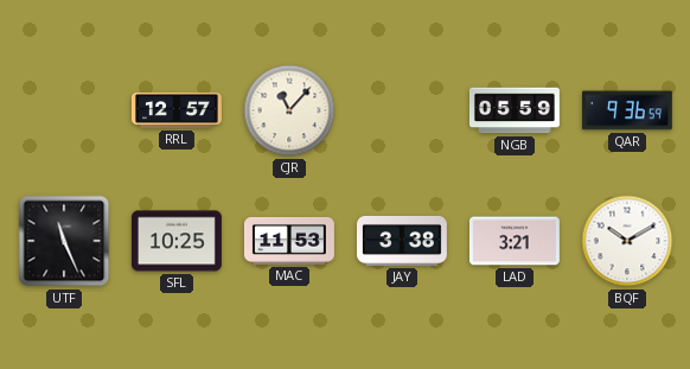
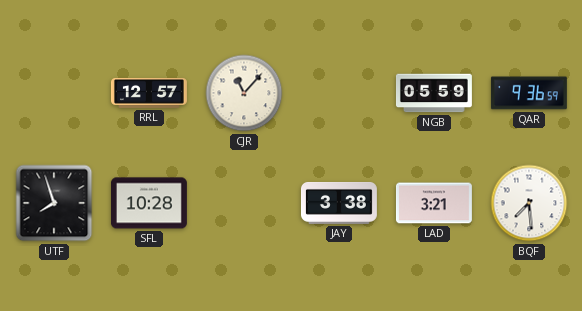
UTF: 11:26 -> 7:57 (54, 203)
SFL: 10:25 -> 10:28 (149, 203)
MAC: 11:53 -> none (289, 241)
BQF: 10:10 -> 7:29 (529, 203)
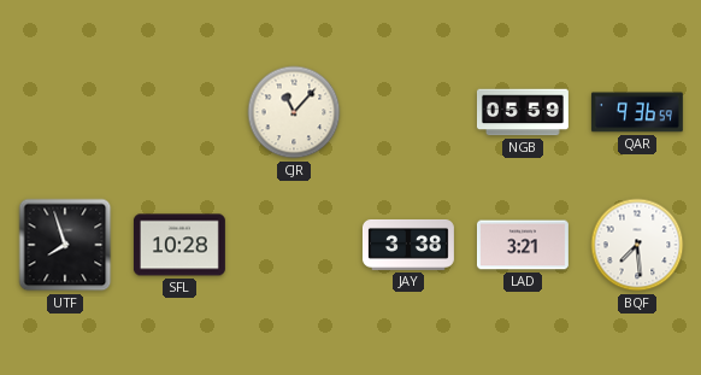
RRL: 12:57 -> none (150, 93)
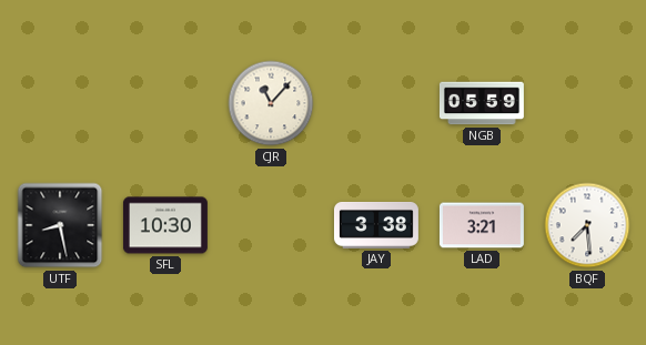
QAR: 9:36 -> none (637, 112)
UTF: 7:57 -> 8:28 (60, 225)
SFL: 10:28 -> 10:30 (165, 225)
